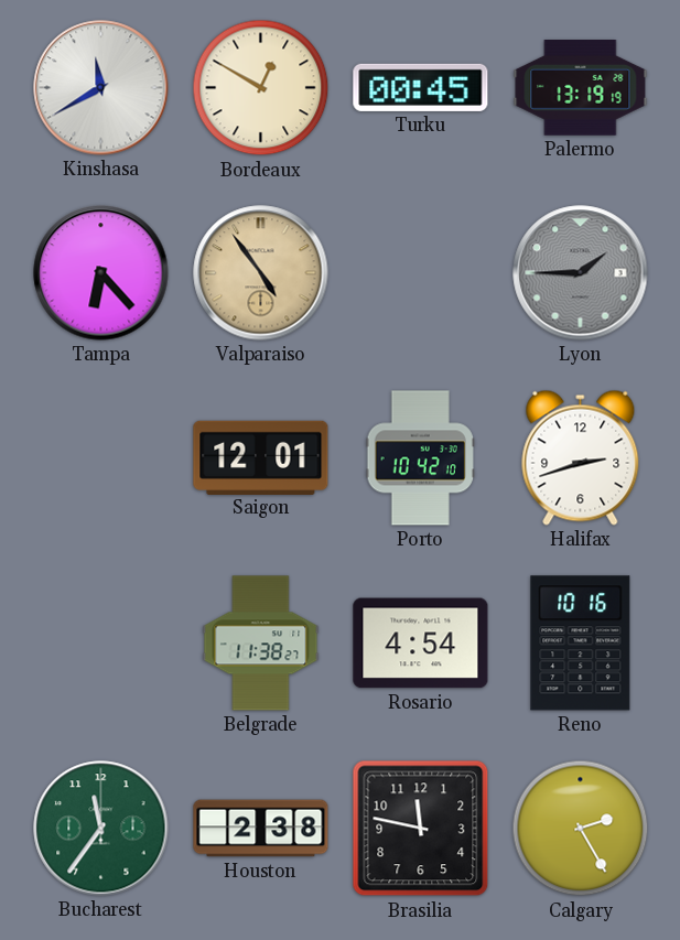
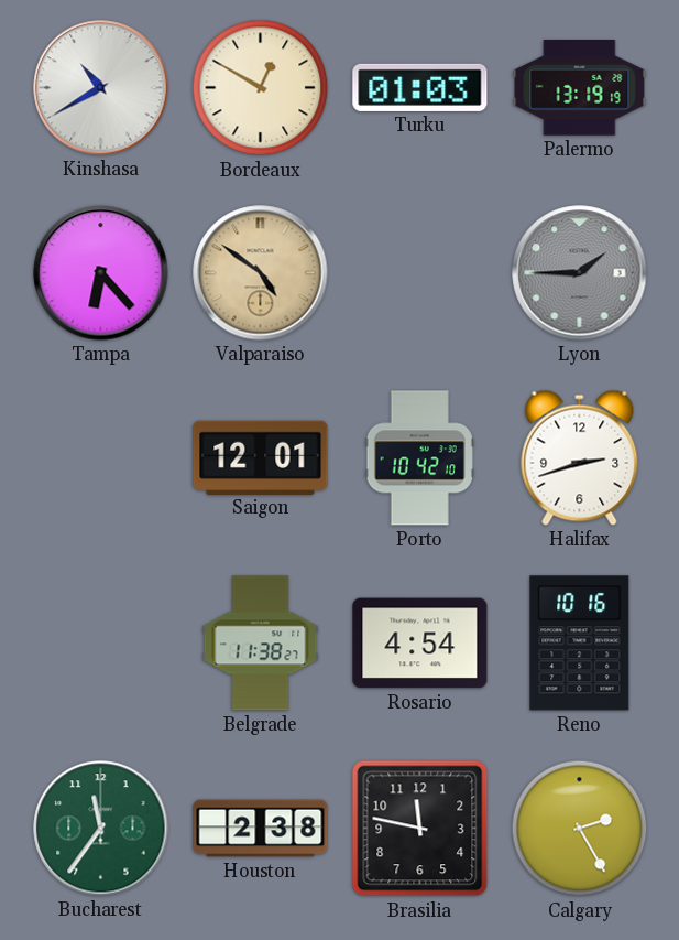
Kinshasa: 11:40 -> 10:40 (101, 88)
Turku: 00:45 -> 01:03 (420, 87)
Valparaiso: 4:54 -> 4:51 (261, 273)
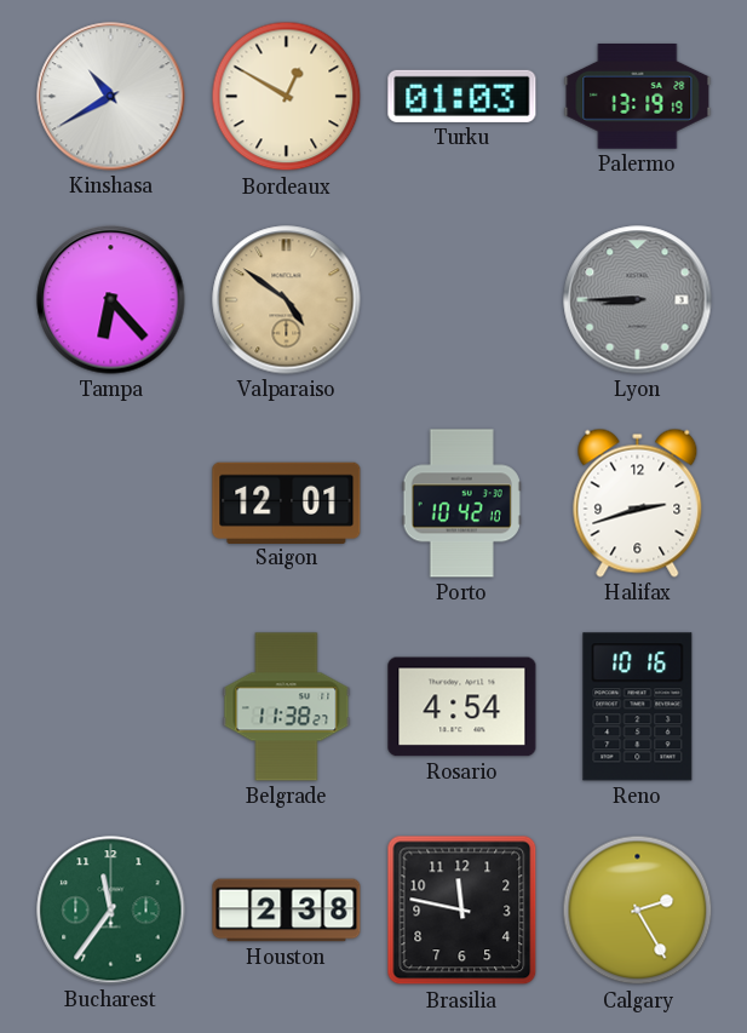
Lyon: 1:45 -> 8:45 (638, 300)
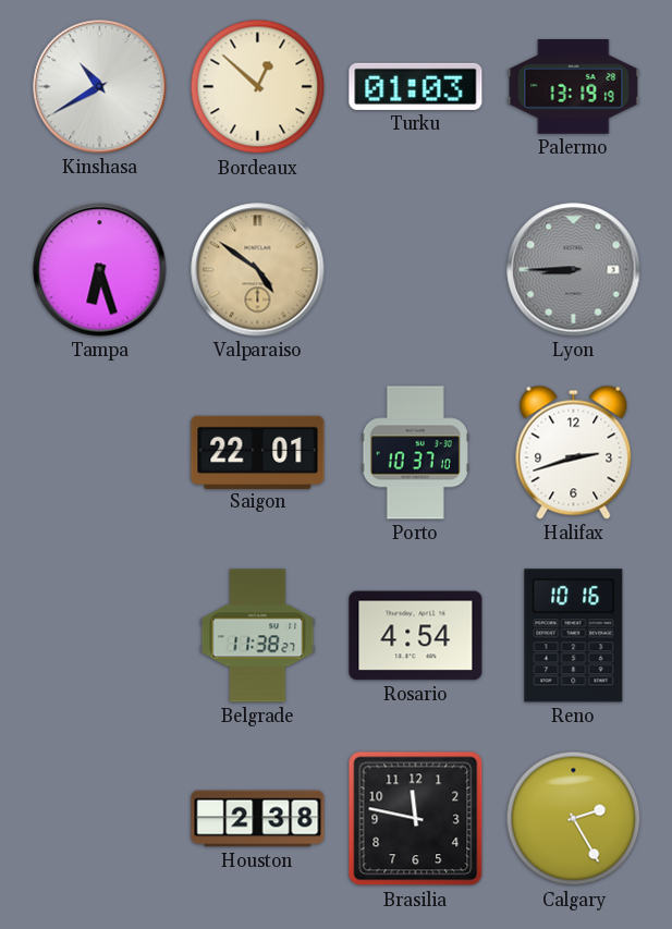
Bordeaux: 12:50 -> 12:52 (258, 87)
Tampa: 6:23 -> 6:27 (100, 270)
Saigon: 12:01 -> 22:01 (258, 452)
Porto: 10:42 -> 10:37 (415, 453)
Bucharest: 11:36 -> none (111, 911)
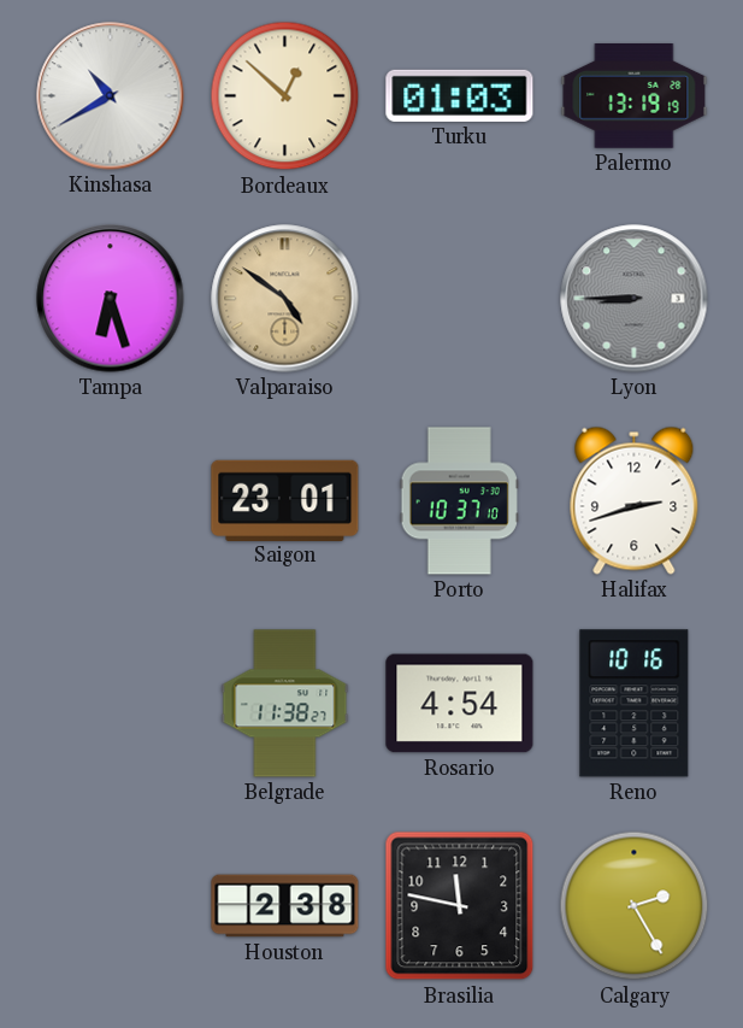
Saigon: 22:01 -> 23:01 (285, 500)
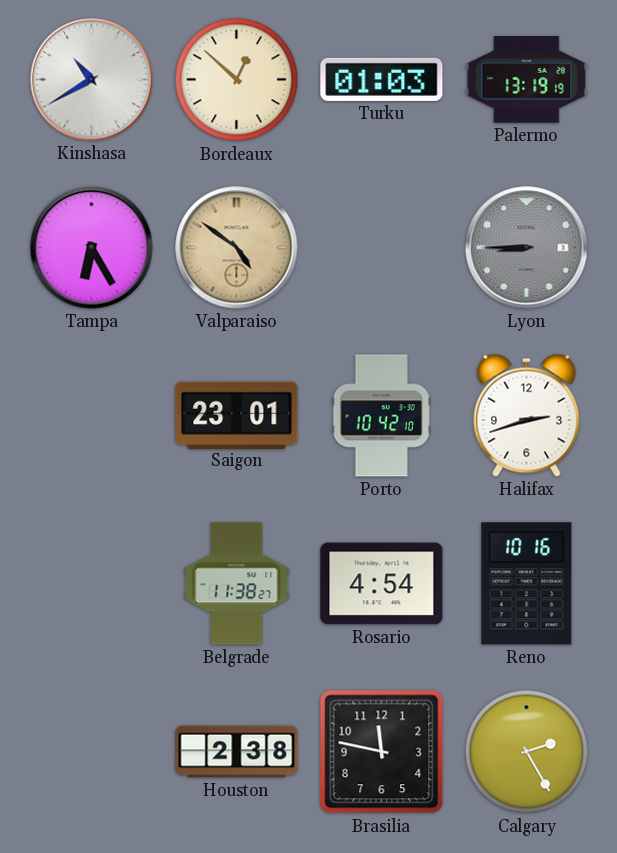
Tampa: 6:27 -> 6:25 (92, 248)
Porto: 10:37 -> 10:42 (381, 416)
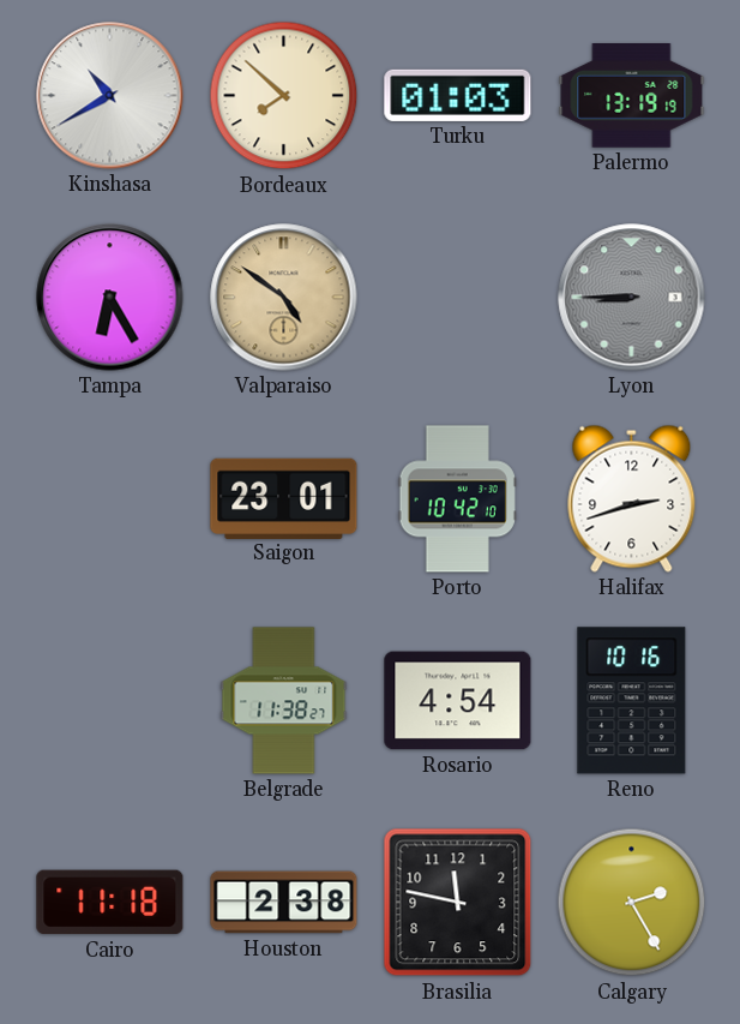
Bordeaux: 12:52 -> 7:52 (284, 96)
Cairo: none -> 11:18 (110, 903)
